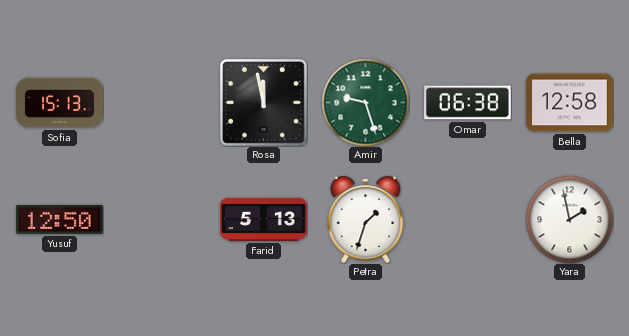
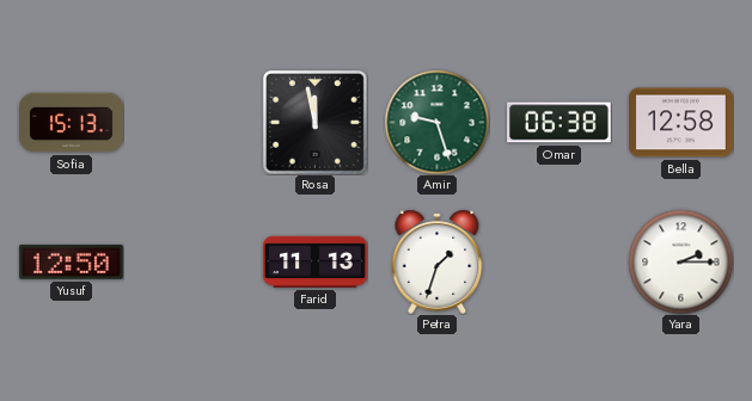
Farid: 5:13 -> 11:13 (316, 261)
Yara: 1:58 -> 2:15 (680, 261)
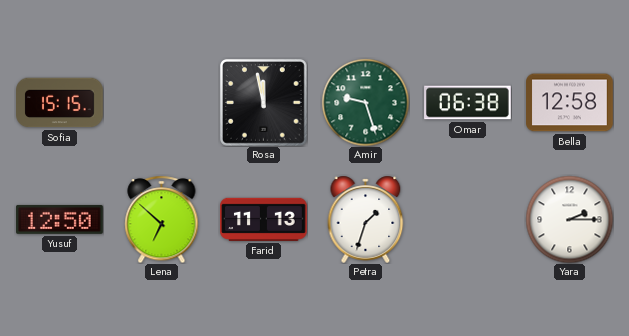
Sofia: 15:13 -> 15:15 (60, 103)
Lena: none -> 6:52 (162, 219)
